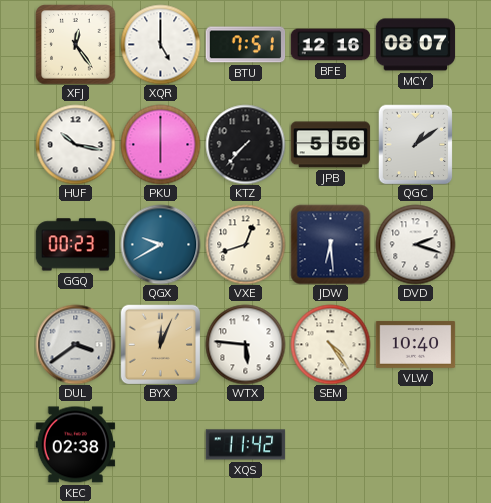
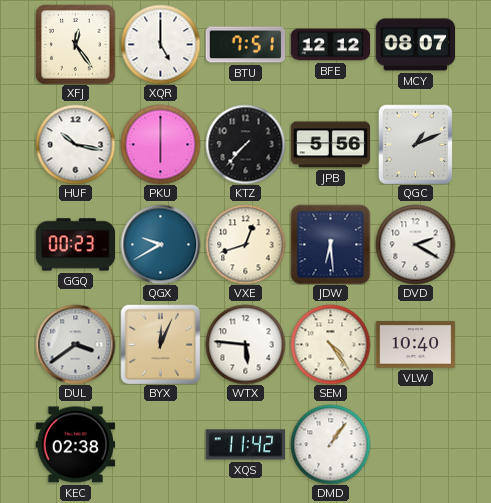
BFE: 12:16 -> 12:12 (330, 45)
QGC: 1:09 -> 1:11 (416, 144)
DVD: 2:18 -> 2:20 (415, 244)
DMD: none -> 1:06 (330, 444)
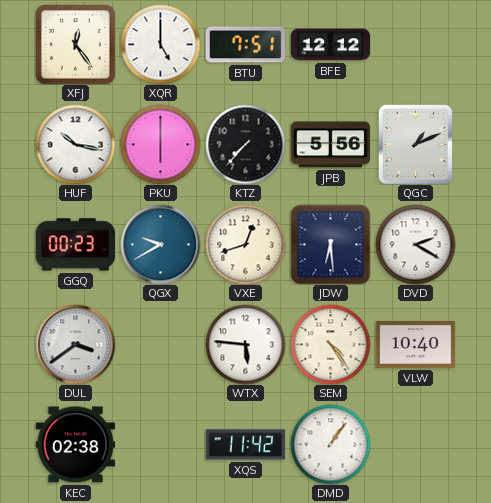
MCY: 08:07 -> none (415, 45)
BYX: 12:04 -> none (160, 344)
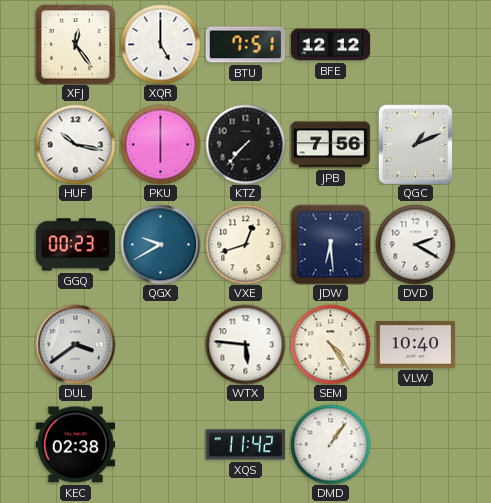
JPB: 5:56 -> 7:56 (330, 145)
